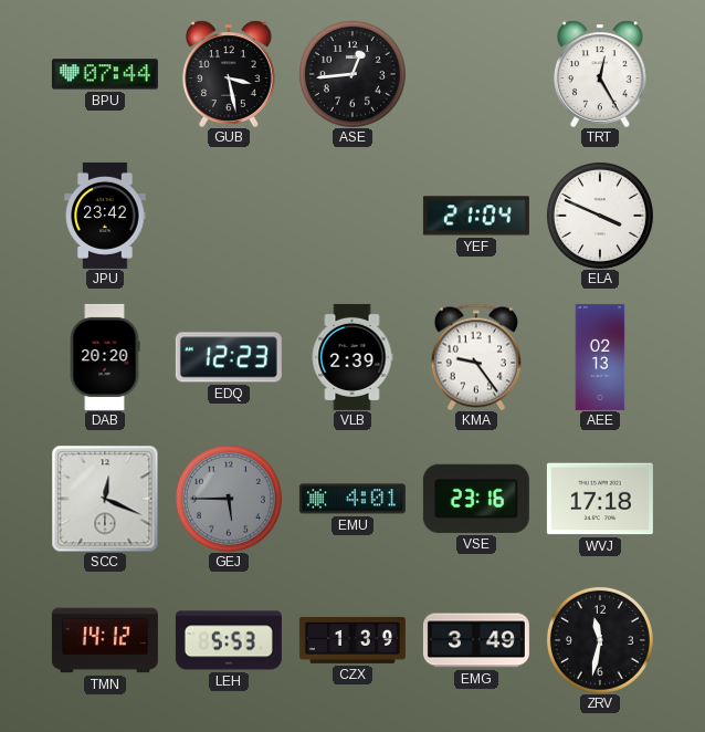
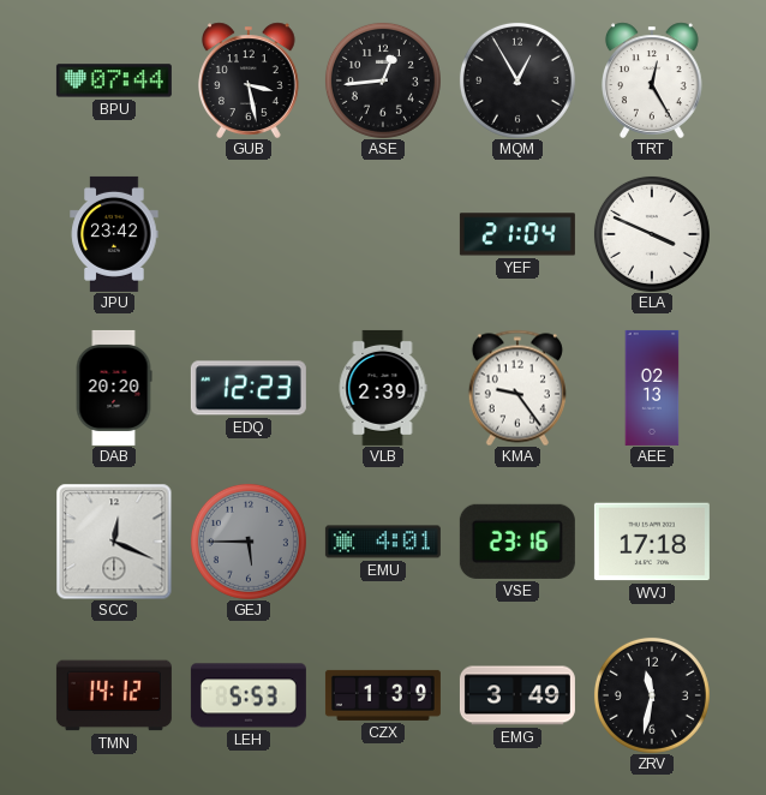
MQM: none -> 12:55 (517, 80)
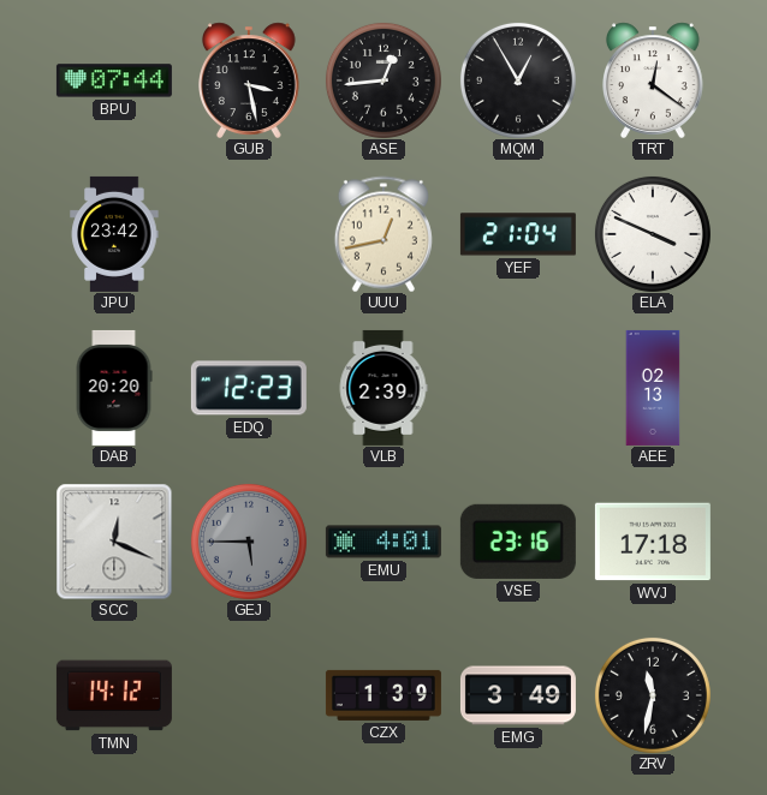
TRT: 12:25 -> 12:21 (654, 80)
UUU: none -> 12:43 (383, 234)
KMA: 9:24 -> none (517, 388)
LEH: 5:53 -> none (249, 695)
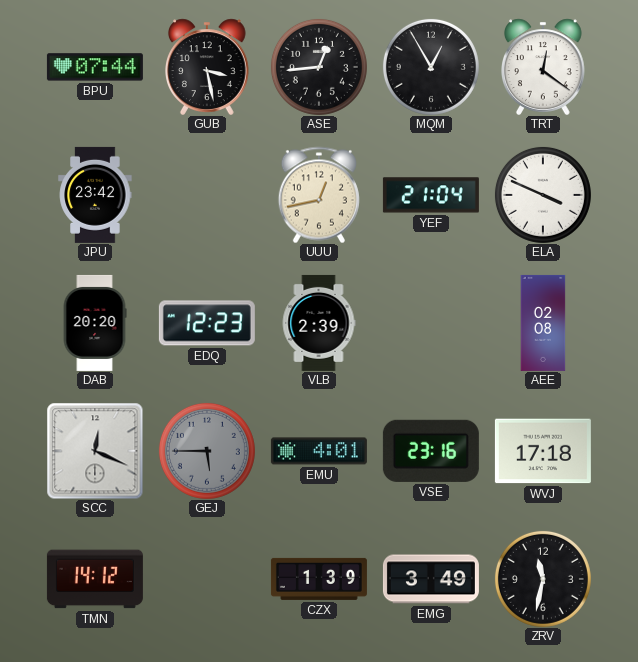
AEE: 02:13 -> 02:08 (543, 323)
